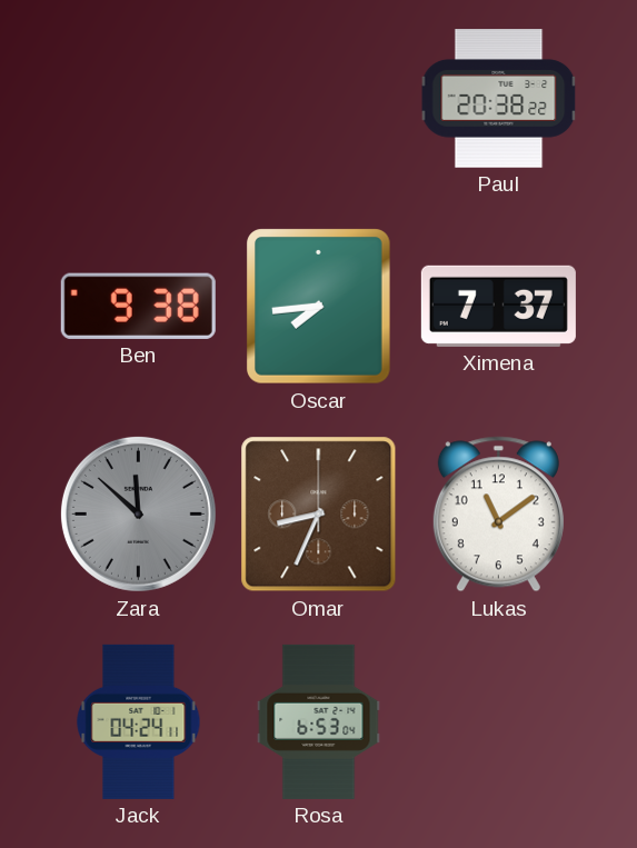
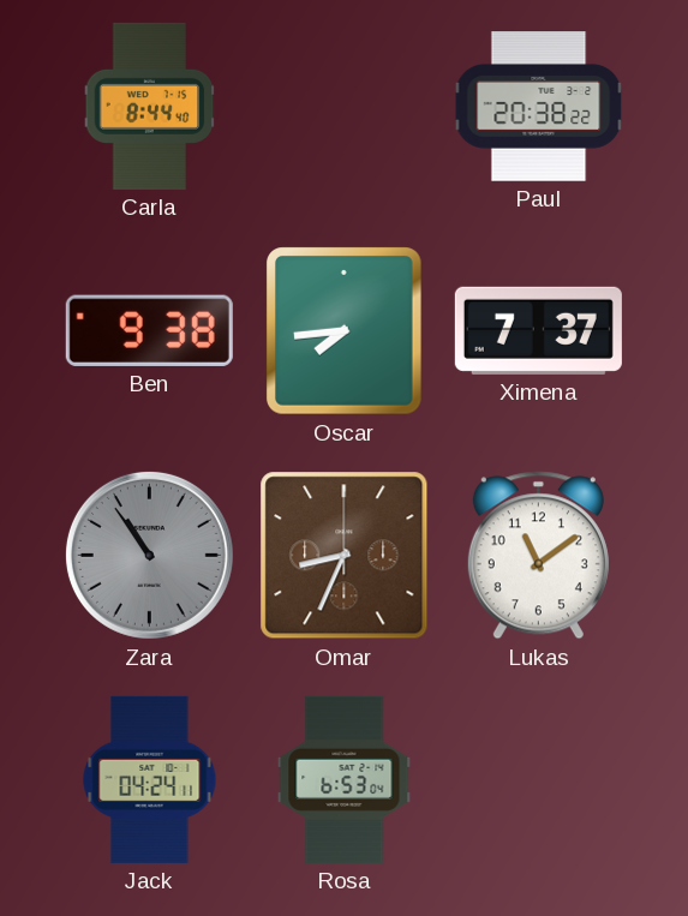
Carla: none -> 8:44 (150, 106)
Zara: 11:52 -> 10:54 (149, 555)
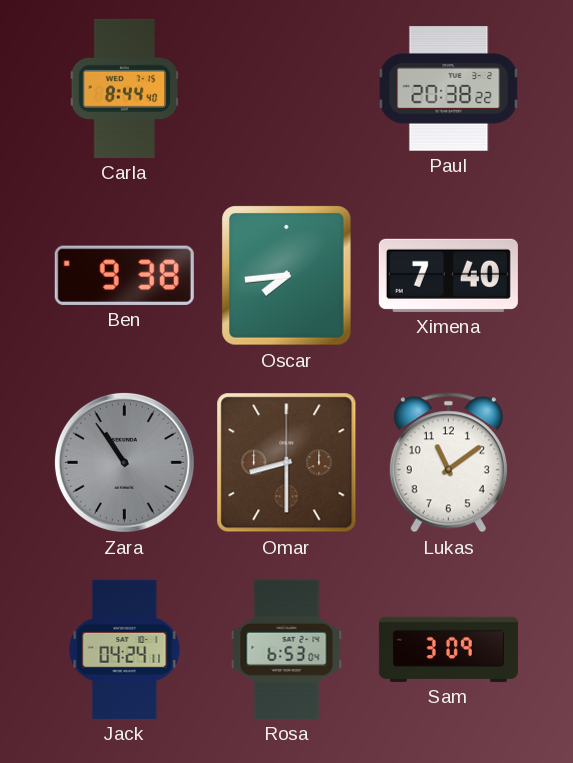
Ximena: 7:37 -> 7:40 (448, 275)
Omar: 8:34 -> 8:30 (287, 463)
Sam: none -> 3:09 (448, 649)
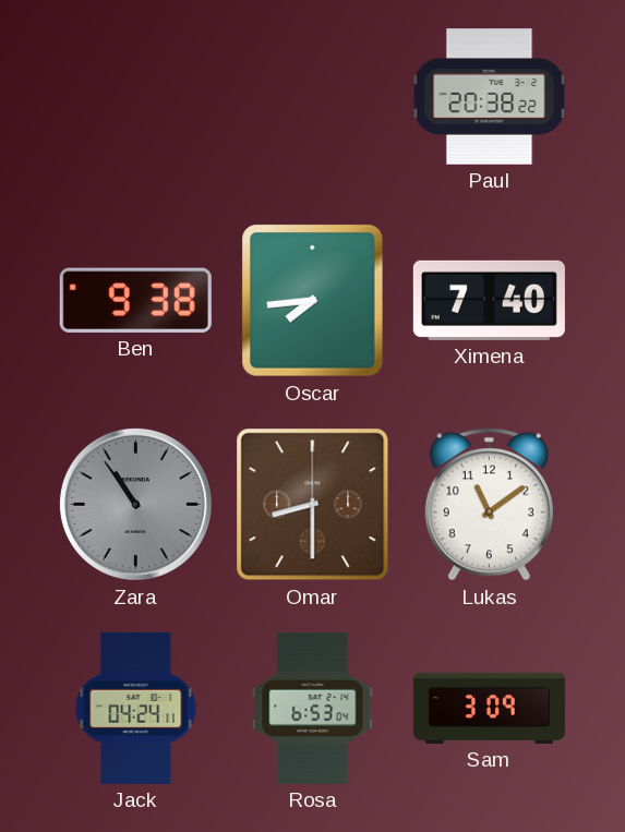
Carla: 8:44 -> none (125, 88)
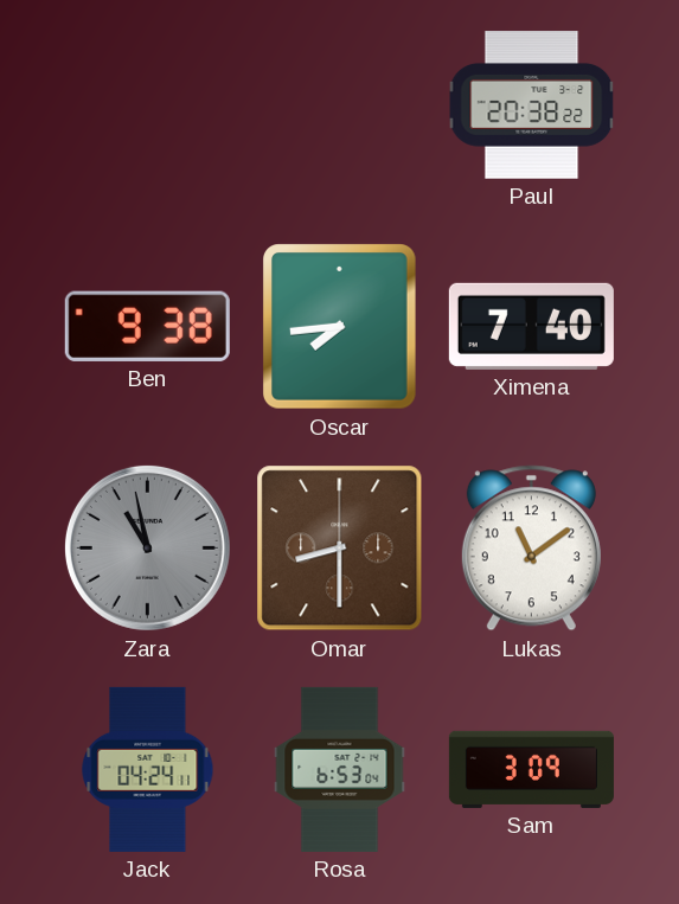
Zara: 10:54 -> 10:58 (147, 547)
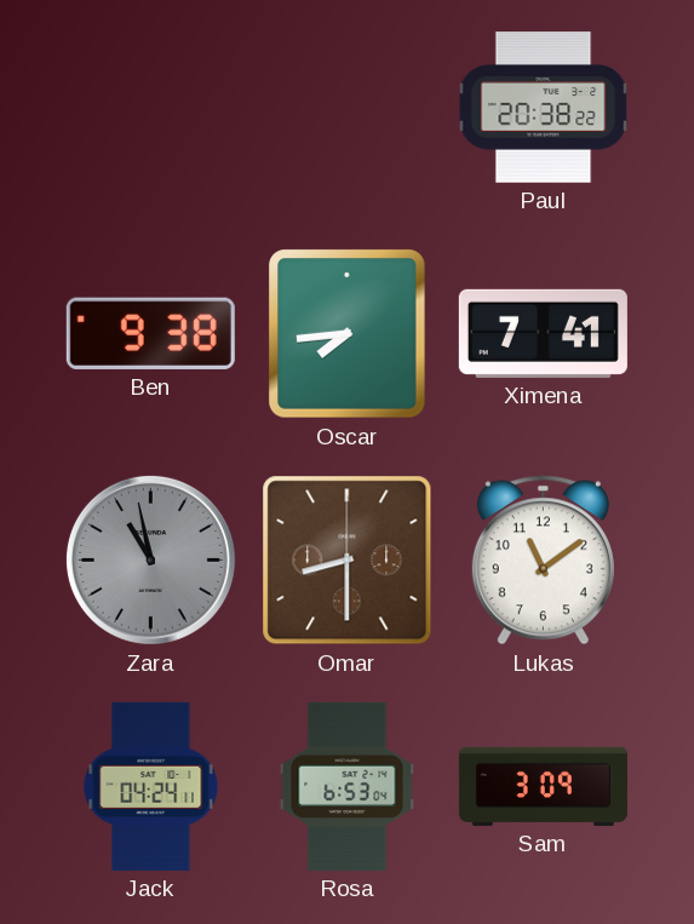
Ximena: 7:40 -> 7:41 (543, 333)
